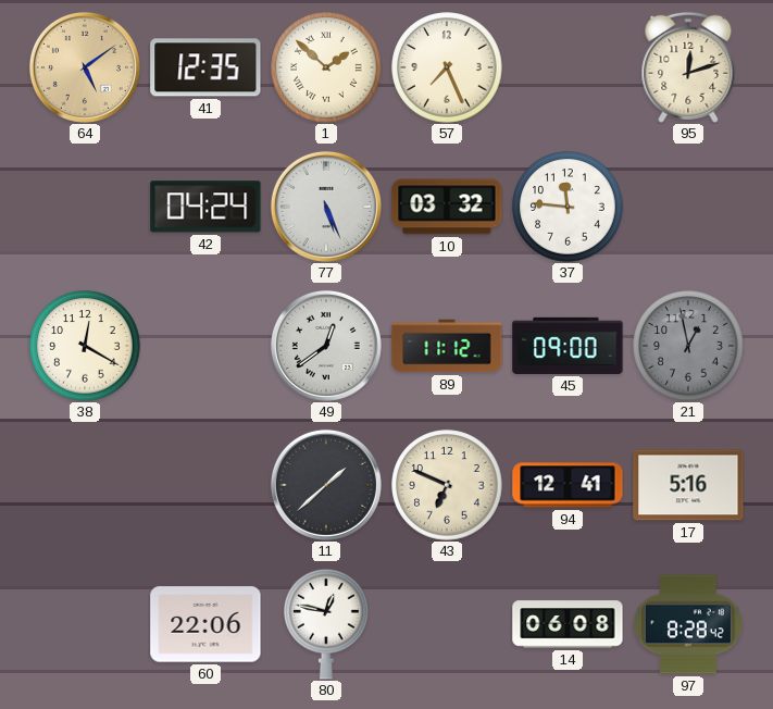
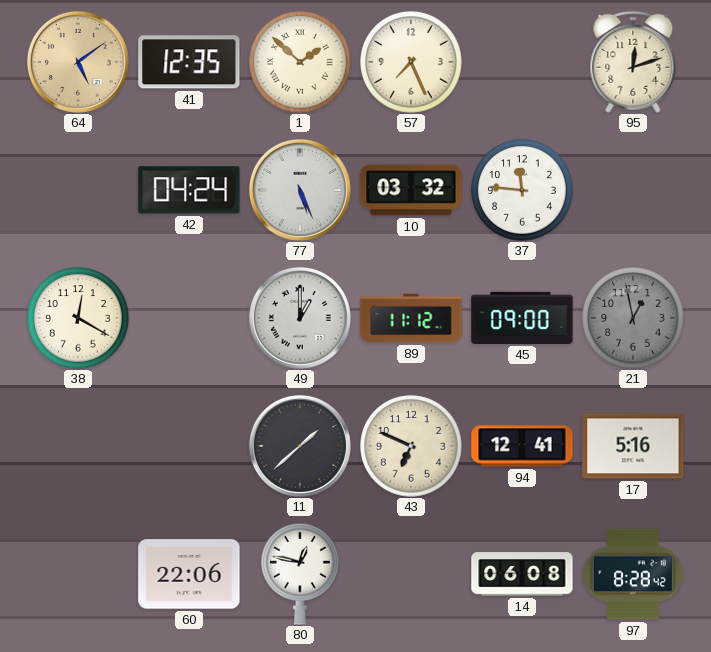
49: 12:39 -> 1:00 (300, 318)
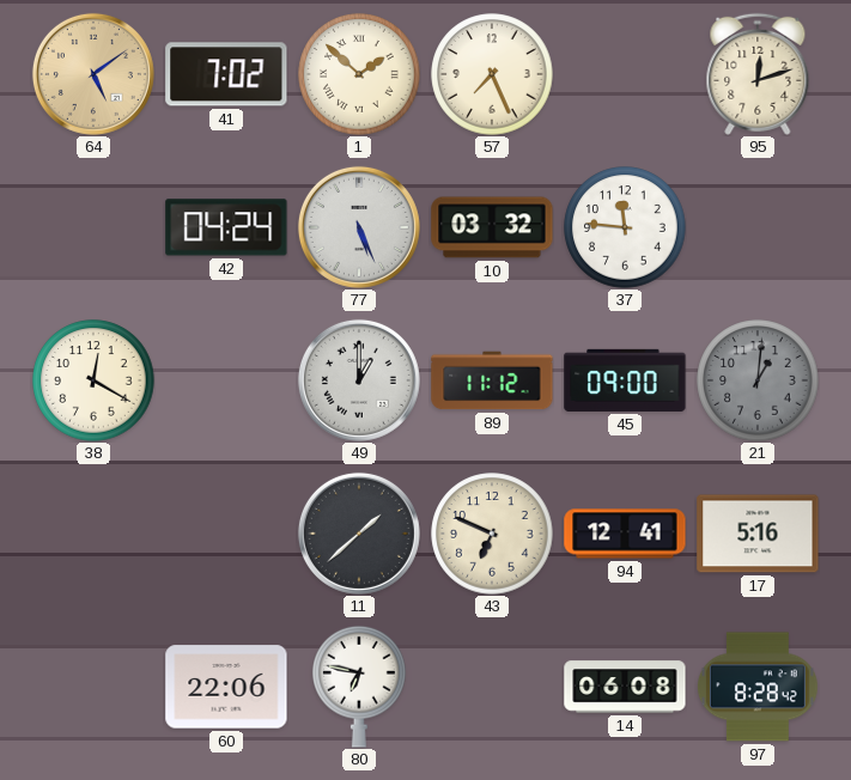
41: 12:35 -> 7:02 (226, 74)
21: 12:58 -> 1:01 (758, 380)
80: 12:47 -> 6:47 (359, 687)
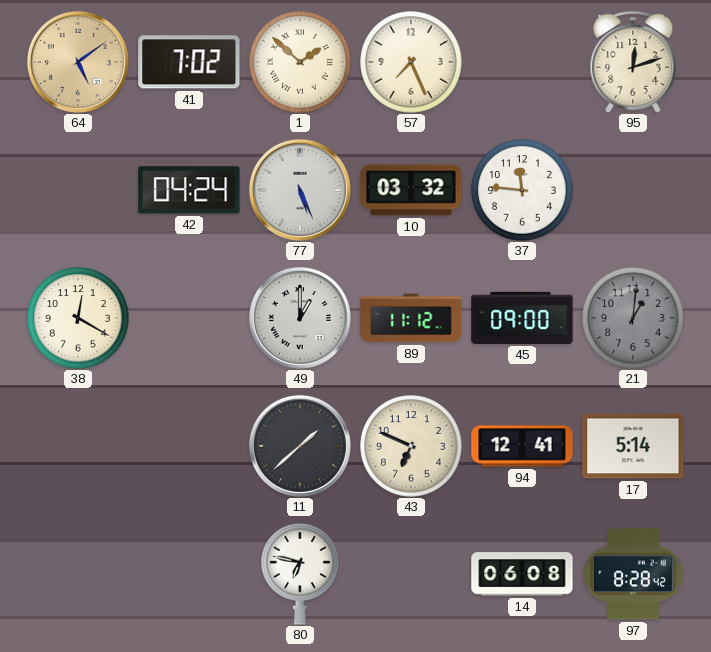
17: 5:16 -> 5:14 (633, 446)
60: 22:06 -> none (226, 687)
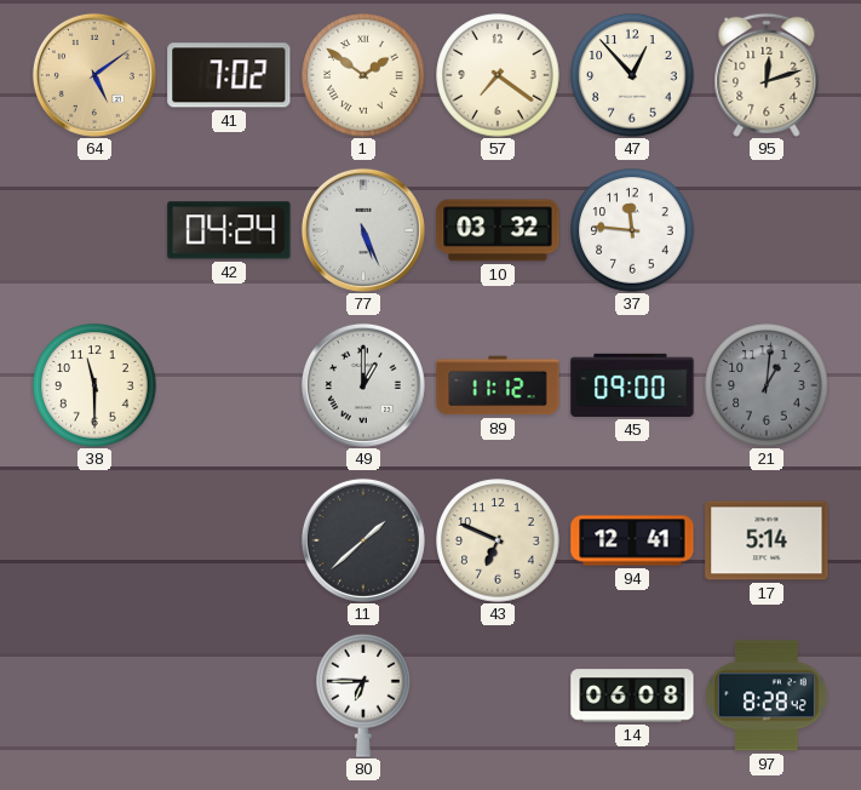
1: 1:52 -> 1:51 (363, 75)
57: 7:26 -> 7:21 (498, 75)
47: none -> 12:53 (632, 75)
38: 12:20 -> 11:30 (94, 385)
80: 6:47 -> 6:45 (363, 695)
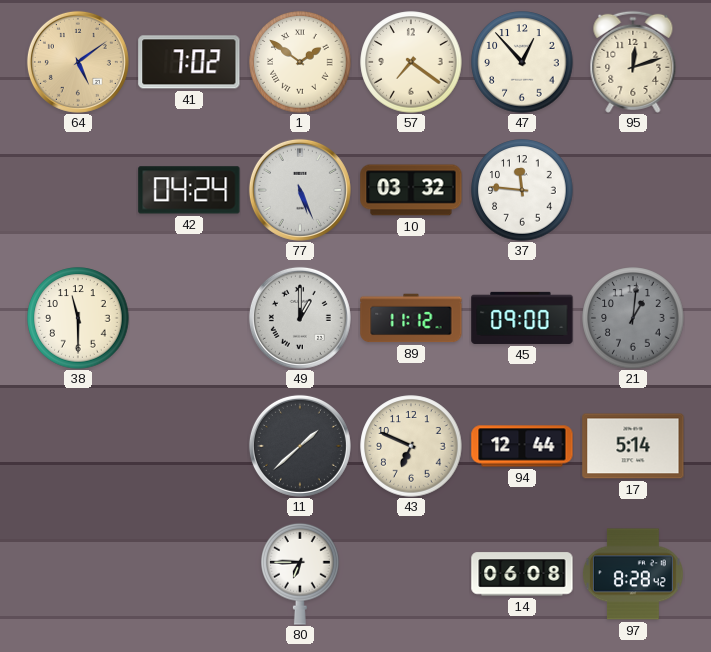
94: 12:41 -> 12:44 (522, 446)
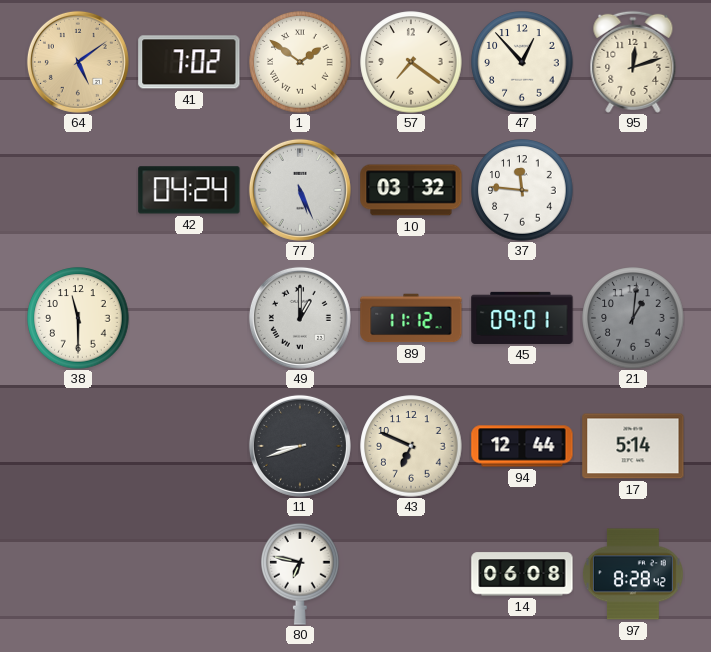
45: 09:00 -> 09:01 (522, 318)
11: 1:38 -> 8:42 (300, 446)
80: 6:45 -> 6:47 (300, 574)
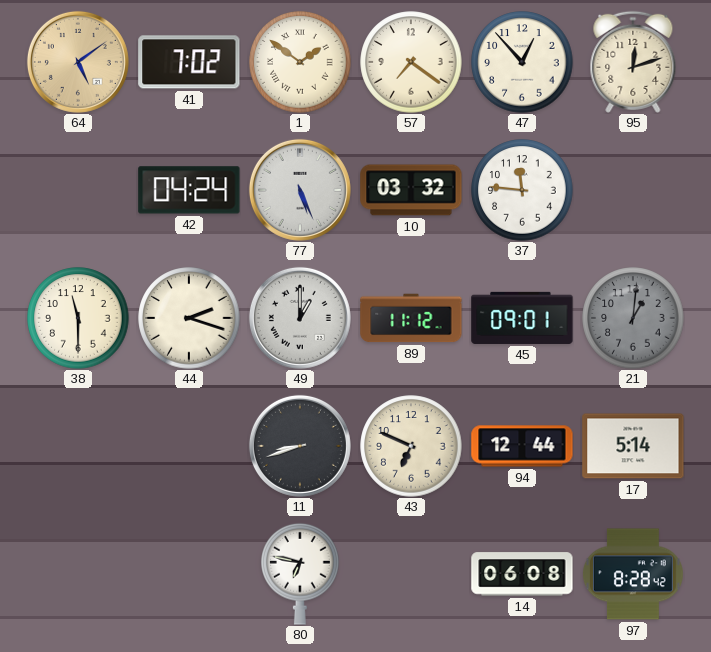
44: none -> 2:18 (189, 318)
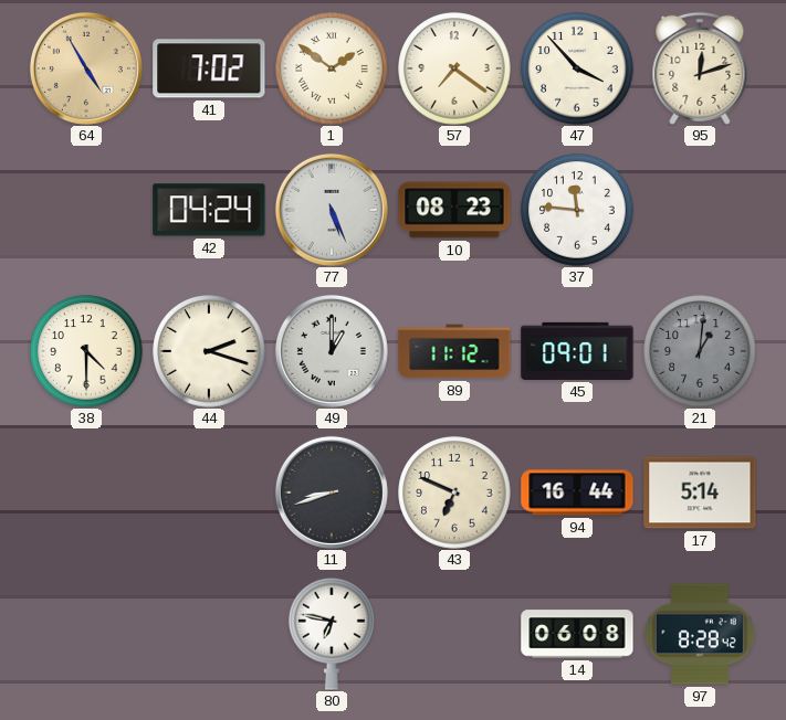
64: 5:09 -> 4:55 (86, 68)
47: 12:53 -> 3:53 (577, 68)
10: 03:32 -> 08:23 (454, 210)
38: 11:30 -> 4:30 (86, 351)
94: 12:44 -> 16:44 (577, 493)
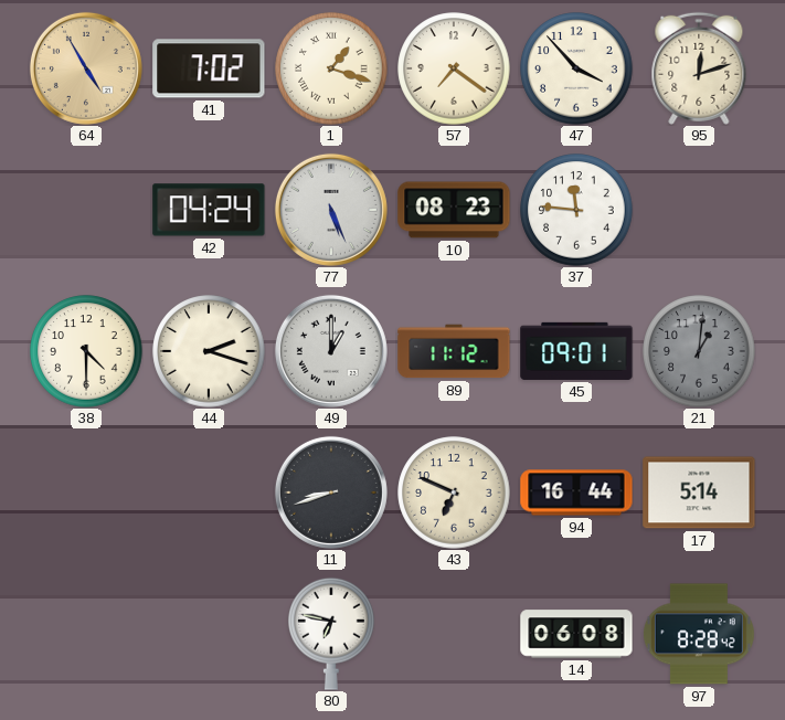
1: 1:51 -> 1:18 (331, 68)
